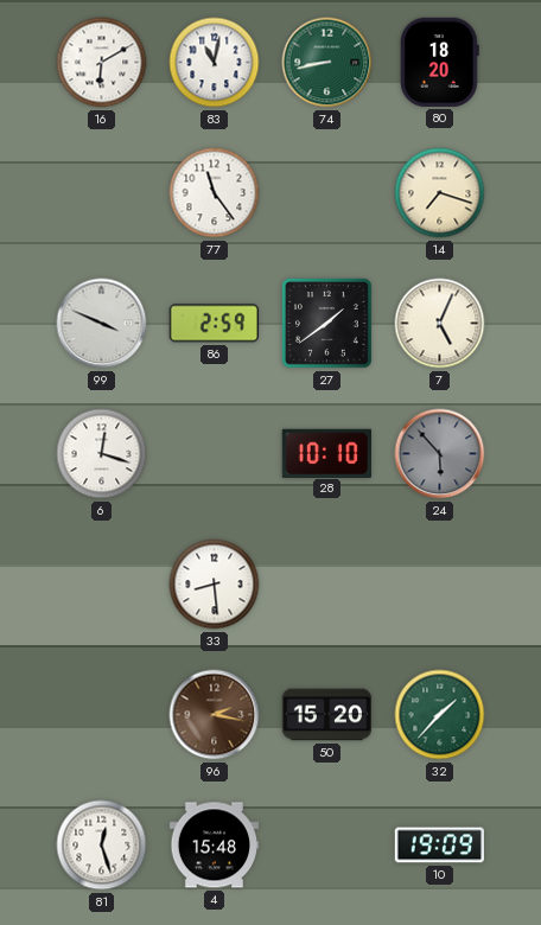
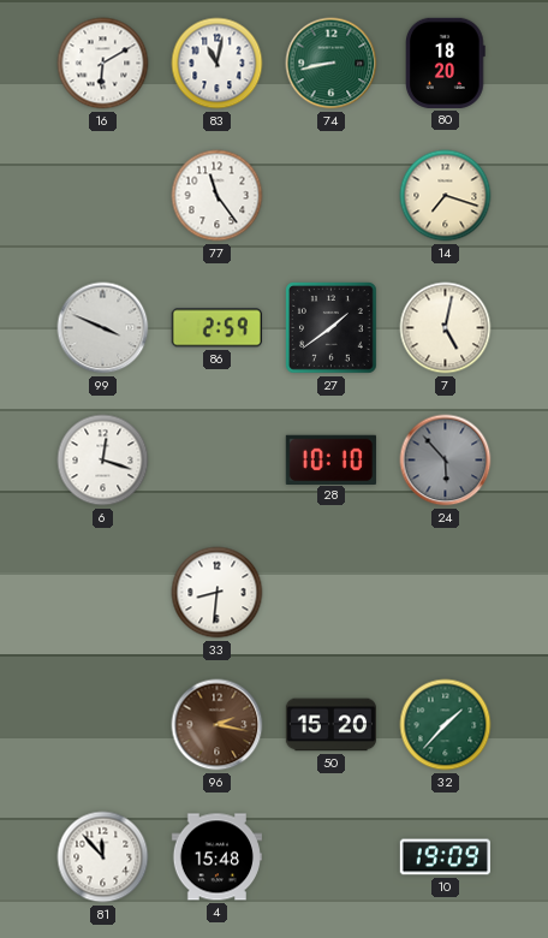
7: 5:04 -> 5:02 (446, 328)
33: 8:29 -> 8:31 (218, 593)
81: 12:27 -> 11:53 (103, 857)
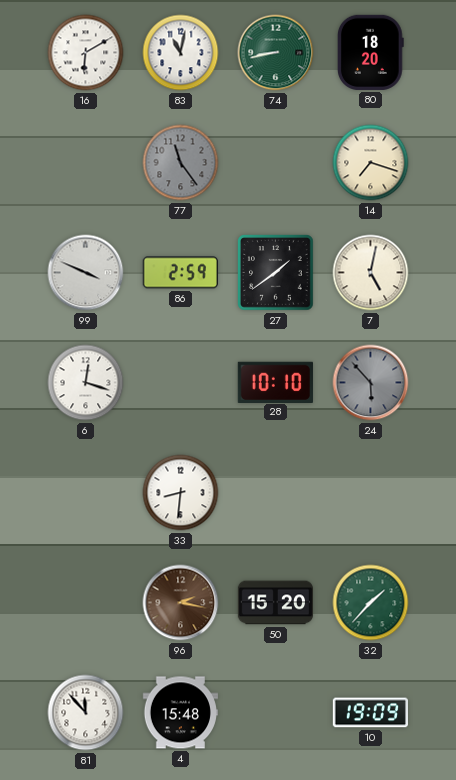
77 dial: white -> grey (181, 163)
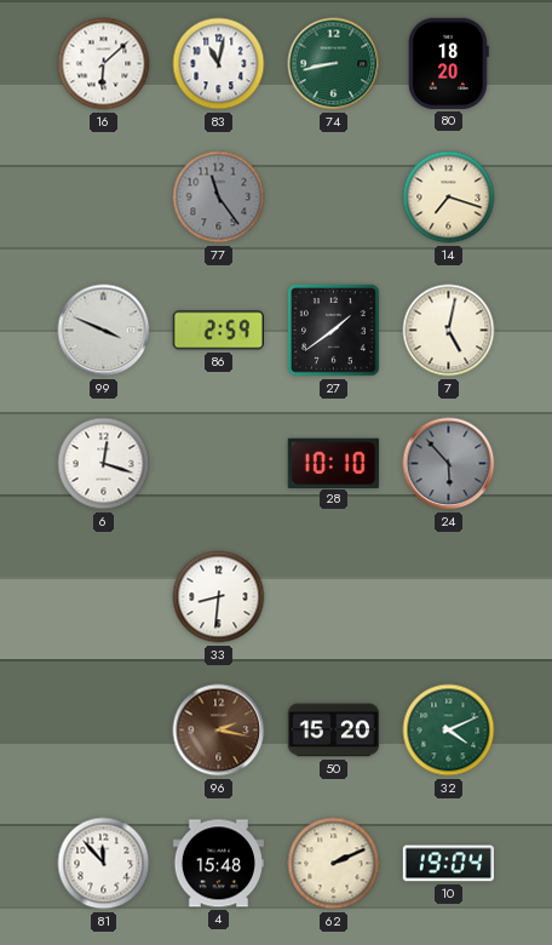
16: 6:10 -> 6:08 (104, 64)
32: 1:37 -> 4:11 (449, 731)
62: none -> 2:11 (334, 864)
10: 19:09 -> 19:04 (448, 864)
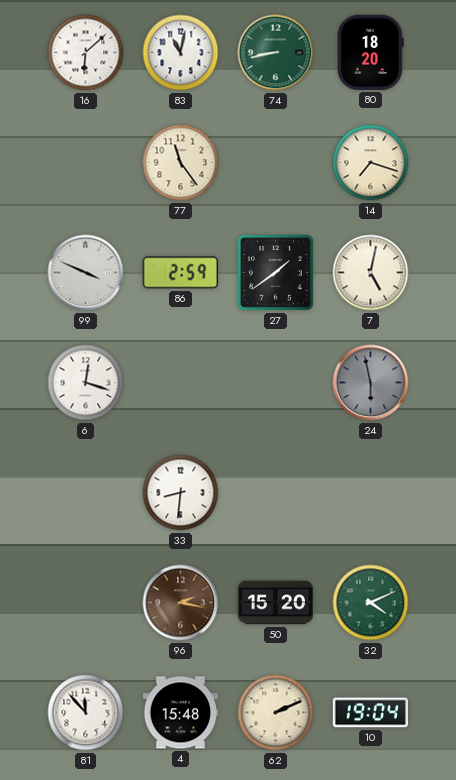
77 dial: grey -> cream (181, 163)
28: 10:10 -> none (333, 463)
24: 5:53 -> 5:58 (371, 383)
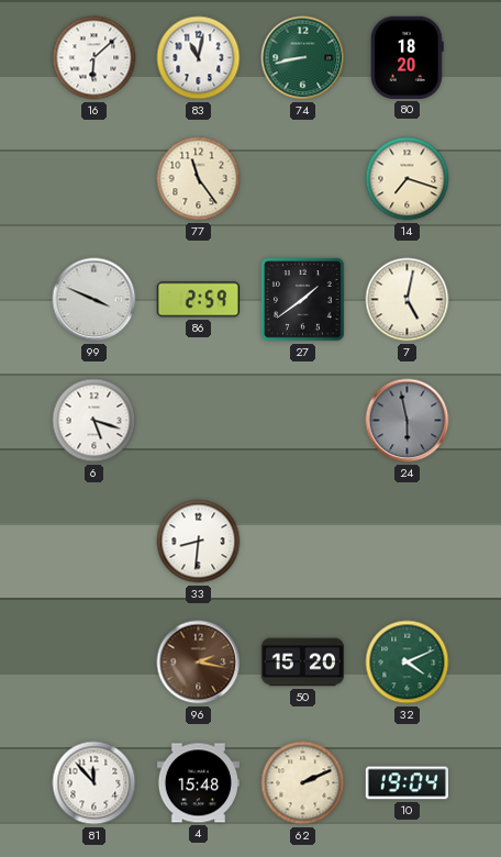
6: 12:18 -> 5:18 (94, 421)
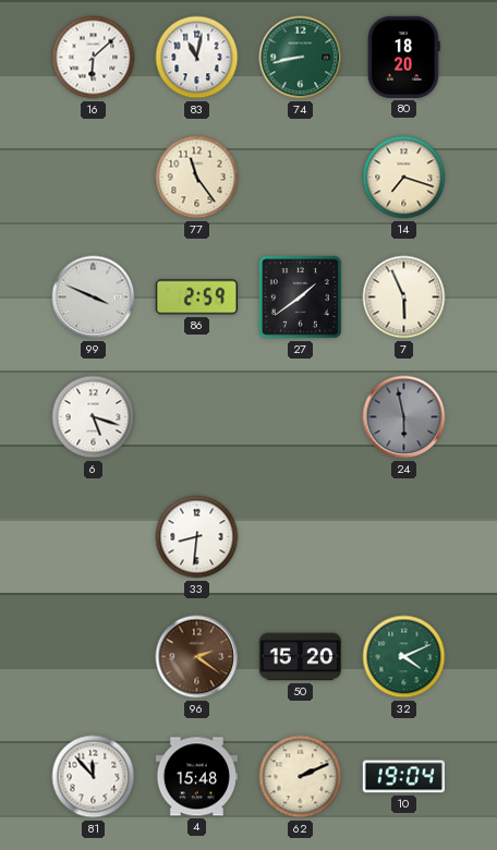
7: 5:02 -> 5:56 (404, 297)
96: 2:17 -> 2:21 (197, 657)
